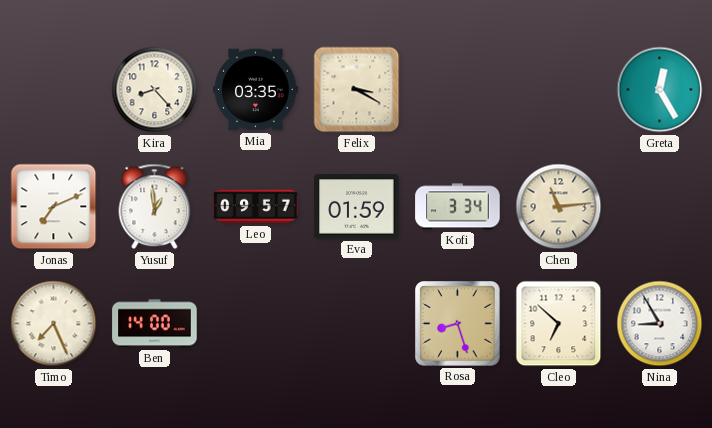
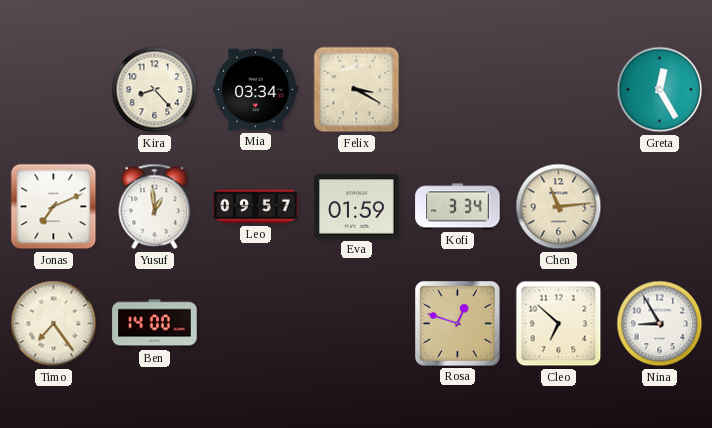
Mia: 03:35 -> 03:34 (256, 90)
Timo: 7:26 -> 7:24 (54, 324)
Rosa: 8:27 -> 12:48 (458, 324)
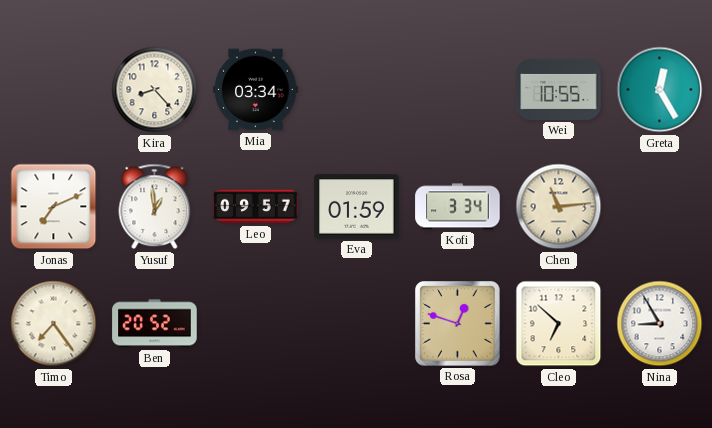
Felix: 3:20 -> none (357, 90)
Wei: none -> 10:55 (559, 89)
Ben: 14:00 -> 20:52 (155, 324)
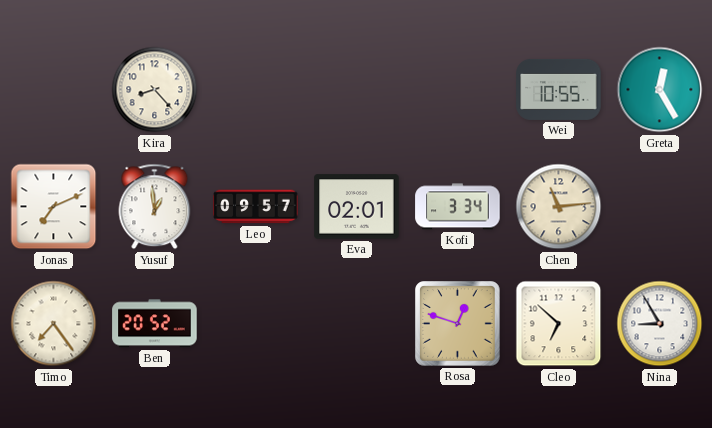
Mia: 03:34 -> none (256, 90)
Eva: 01:59 -> 02:01 (357, 207)
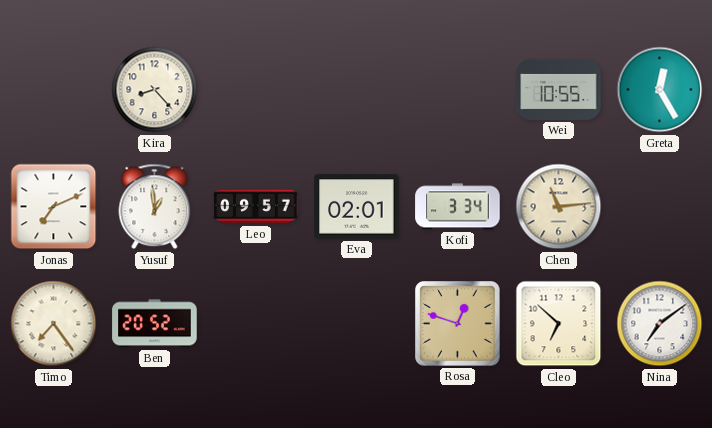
Nina: 8:55 -> 7:09 (660, 324)
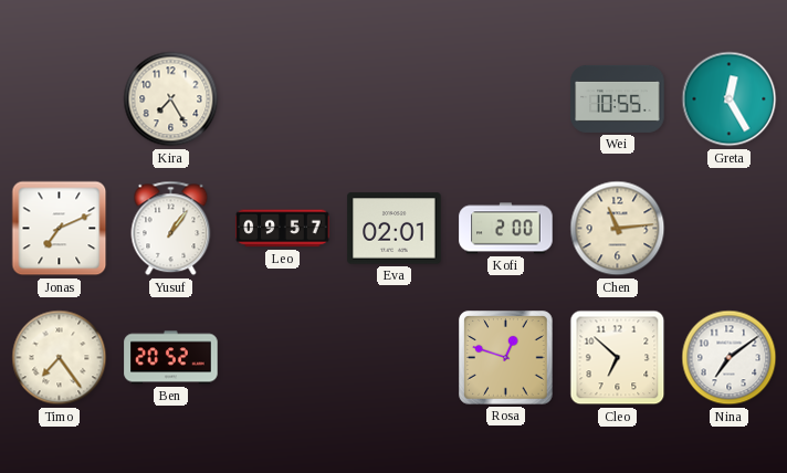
Kira: 8:23 -> 7:25 (171, 99)
Yusuf: 12:59 -> 1:06 (171, 229)
Kofi: 3:34 -> 2:00 (506, 229)
